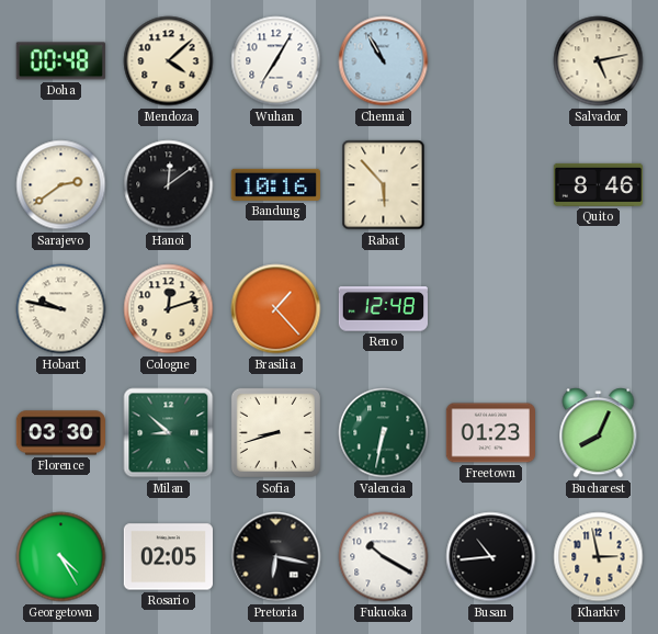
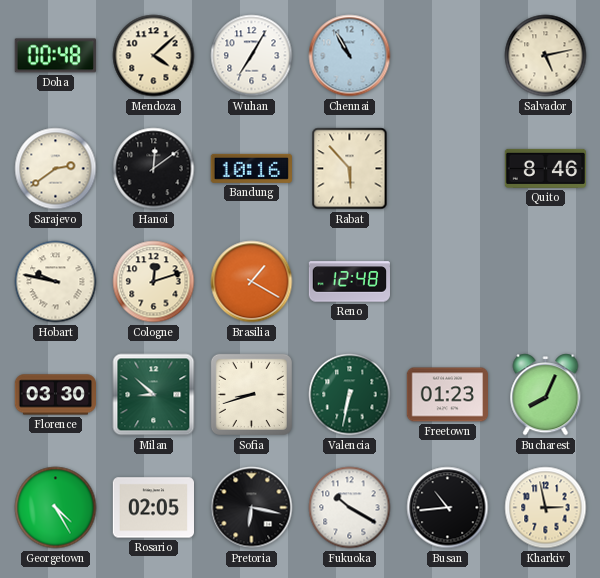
Brasilia: 1:23 -> 1:20 (252, 282)
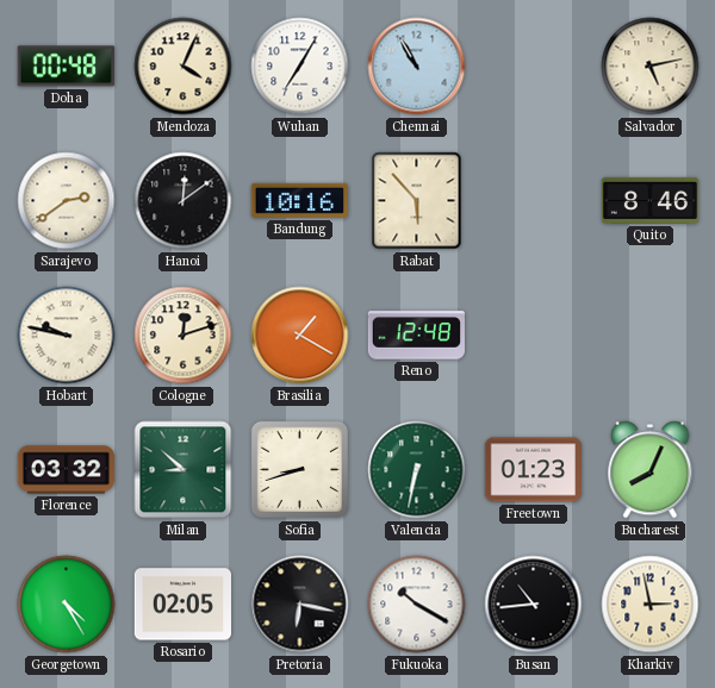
Mendoza: 4:08 -> 4:04 (184, 67)
Florence: 03:30 -> 03:32 (67, 470)
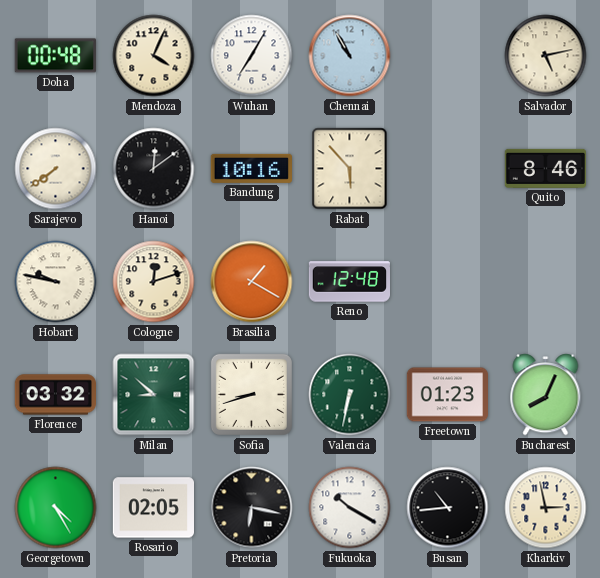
Sarajevo: 2:39 -> 7:39 (56, 169)
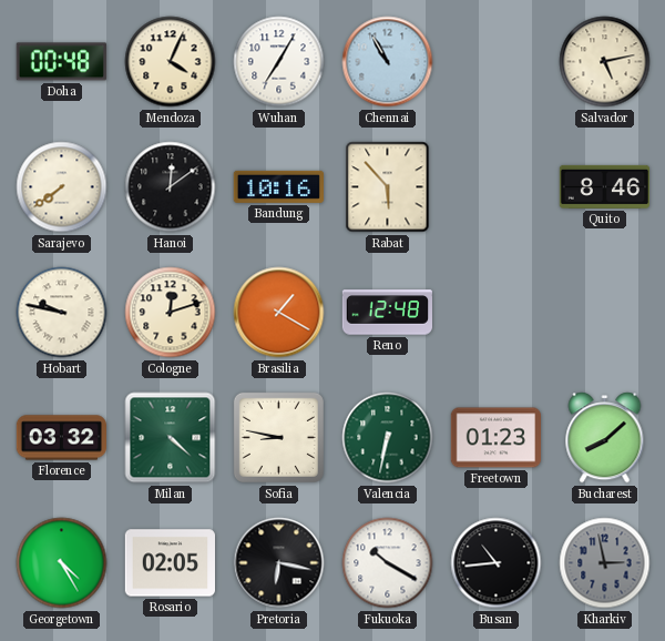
Milan: 8:52 -> 4:22 (171, 438)
Sofia: 8:42 -> 8:47 (278, 437)
Bucharest: 8:04 -> 8:08 (605, 438)
Kharkiv dial: cream -> grey (605, 563)
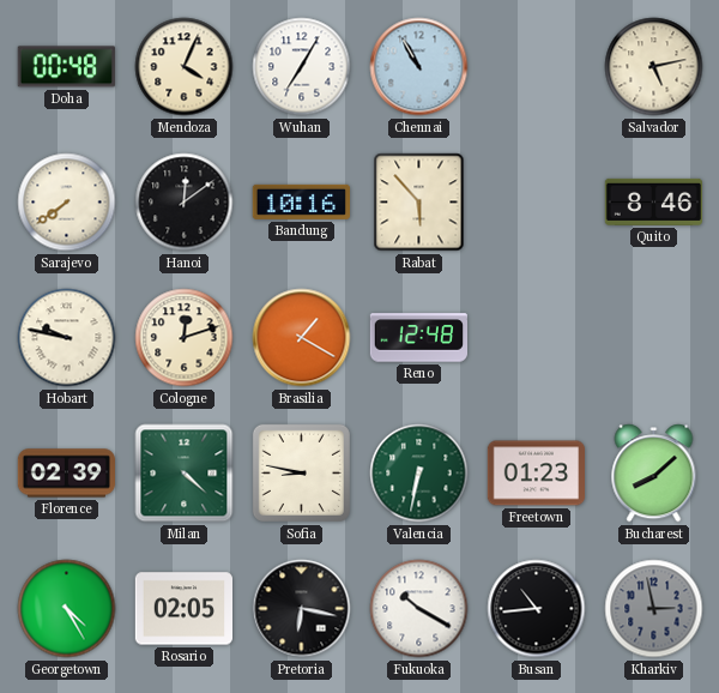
Florence: 03:32 -> 02:39 (67, 474)
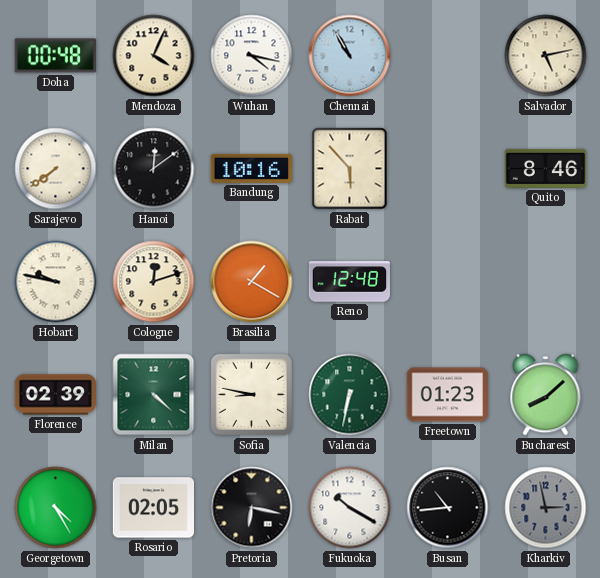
Wuhan: 7:05 -> 4:17 (252, 56)
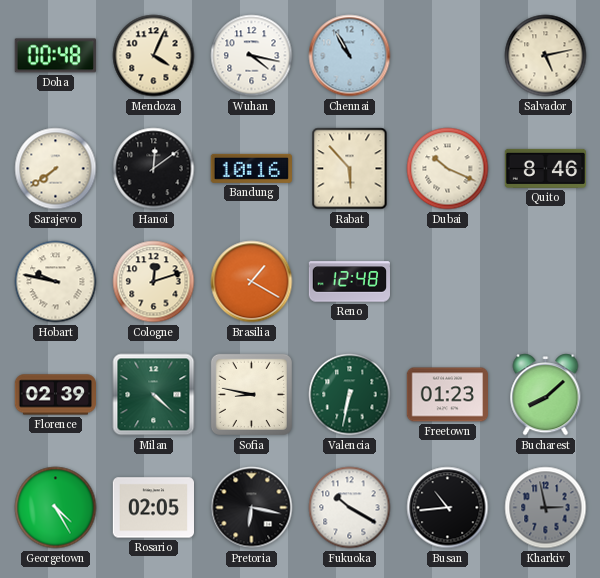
Dubai: none -> 10:19 (448, 169)
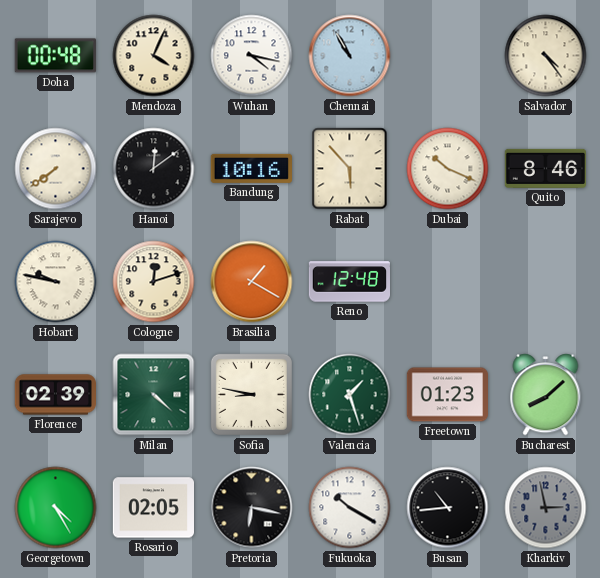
Salvador: 5:13 -> 4:24 (546, 56)
Valencia: 6:32 -> 1:27 (350, 395)
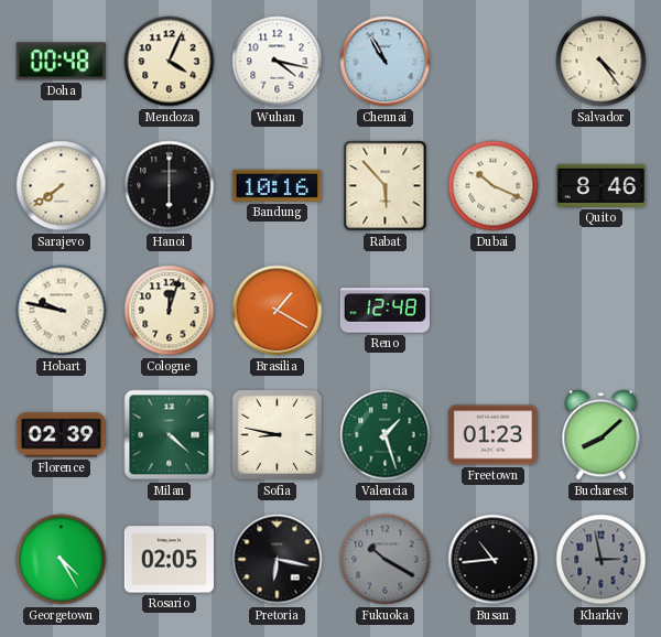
Hanoi: 12:09 -> 6:00 (170, 186)
Cologne: 12:12 -> 12:03 (170, 311)
Fukuoka dial: white -> grey (386, 560)
